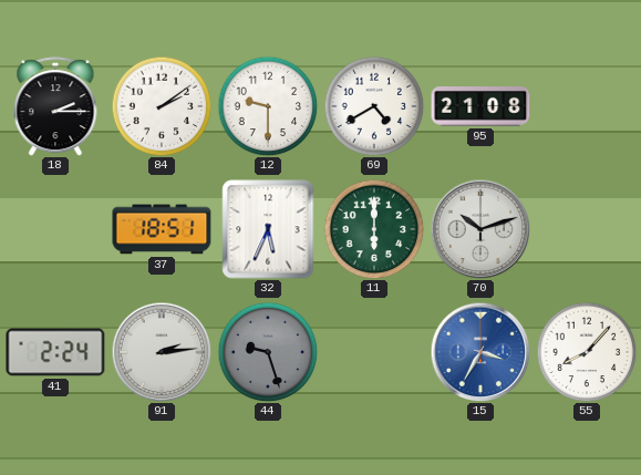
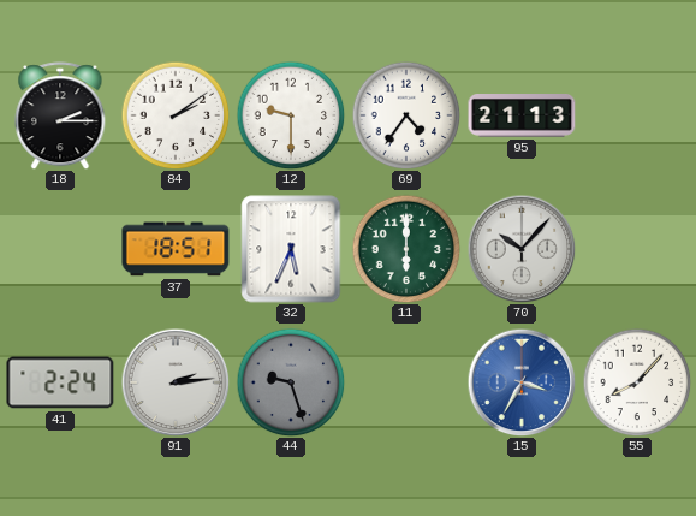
69: 4:40 -> 4:36 (406, 115)
95: 21:08 -> 21:13 (522, 117)
70: 10:12 -> 10:07 (522, 249)
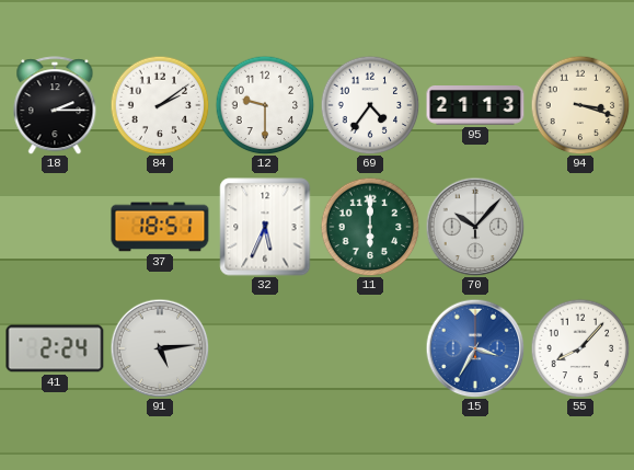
94: none -> 3:18 (580, 105)
91: 2:14 -> 5:14 (160, 348)
44: 9:27 -> none (291, 382)
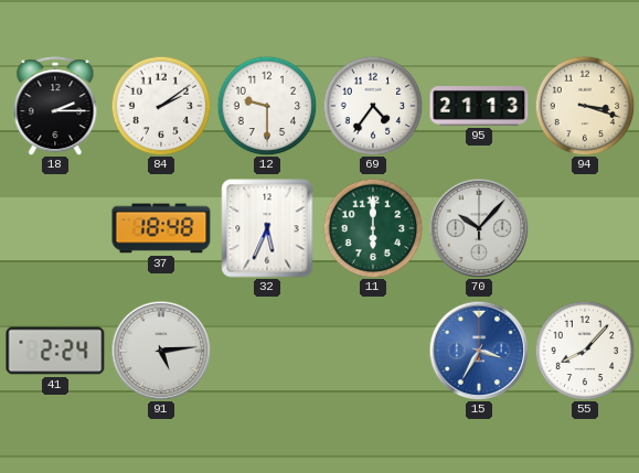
37: 18:51 -> 18:48 (161, 228)
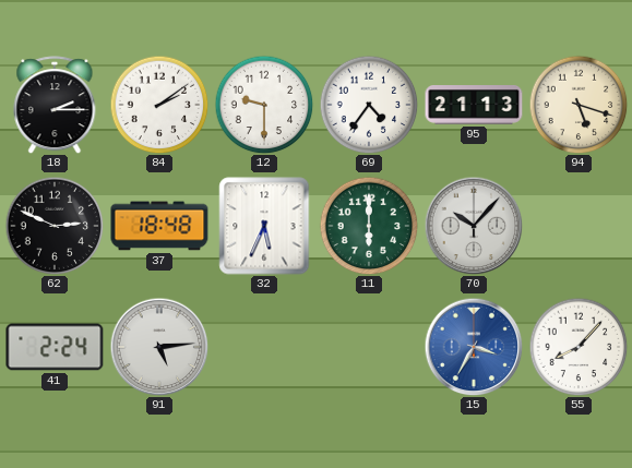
94: 3:18 -> 5:18 (579, 105)
62: none -> 2:49 (55, 226)
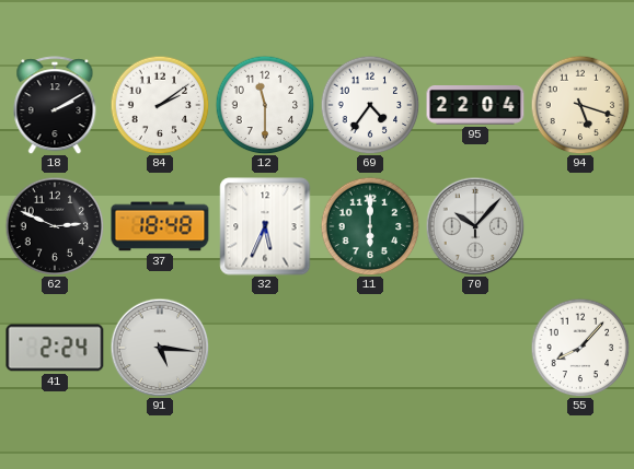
18: 2:15 -> 2:10 (55, 105)
12: 9:30 -> 11:30 (265, 105)
95: 21:13 -> 22:04 (475, 106)
91: 5:14 -> 5:16 (160, 348)
15: 3:35 -> none (474, 347)
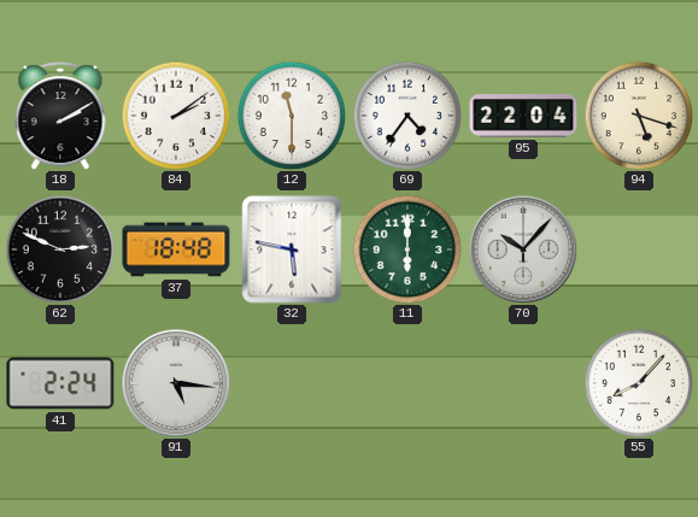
32: 5:34 -> 5:47 (292, 249)
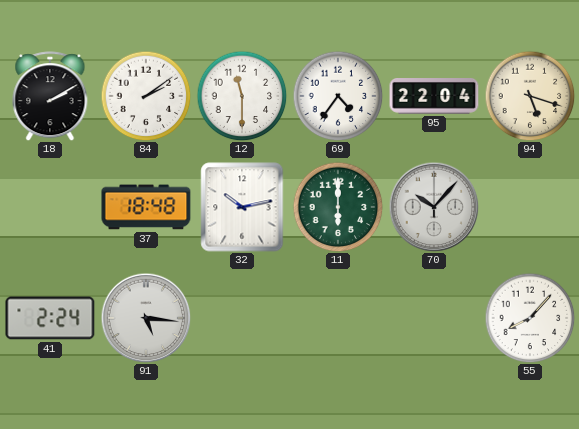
62: 2:49 -> none (60, 249)
32: 5:47 -> 10:13 (242, 207)
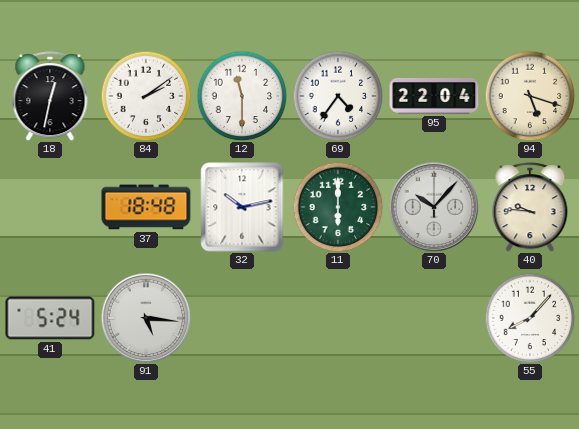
18: 2:10 -> 12:32 (50, 96)
40: none -> 9:46 (530, 207)
41: 2:24 -> 5:24 (50, 318)
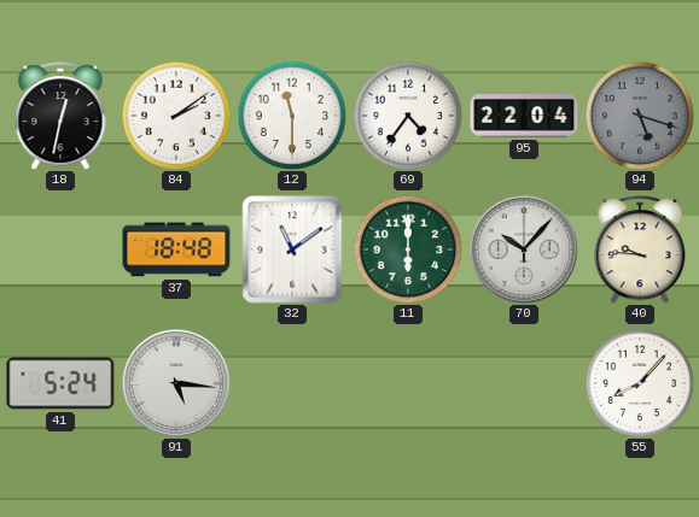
94 dial: cream -> grey (640, 116)
32: 10:13 -> 11:09 (292, 249)
